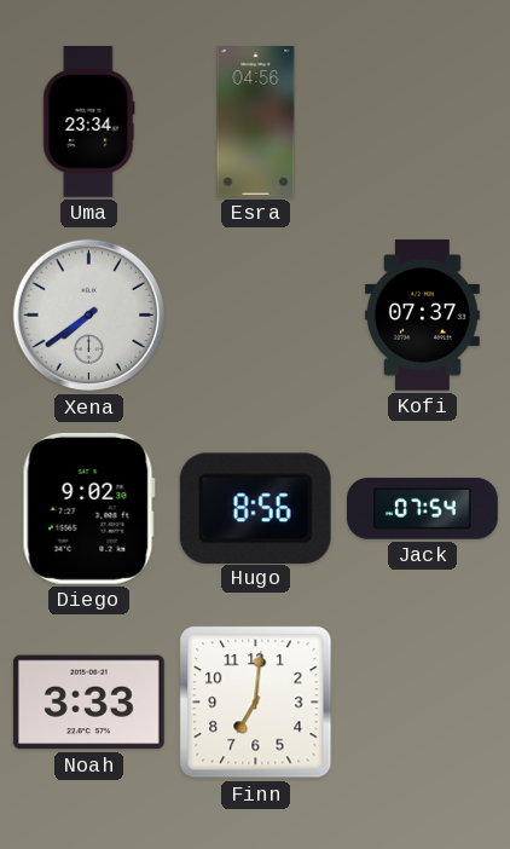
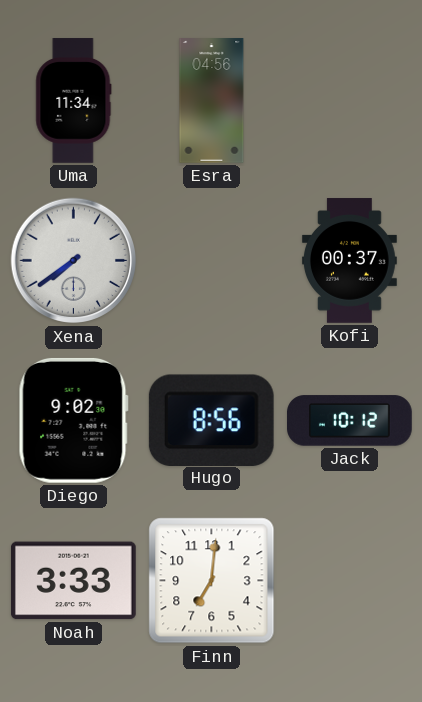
Uma: 23:34 -> 11:34 (74, 101)
Kofi: 07:37 -> 00:37 (349, 261)
Jack: 07:54 -> 10:12 (350, 421)
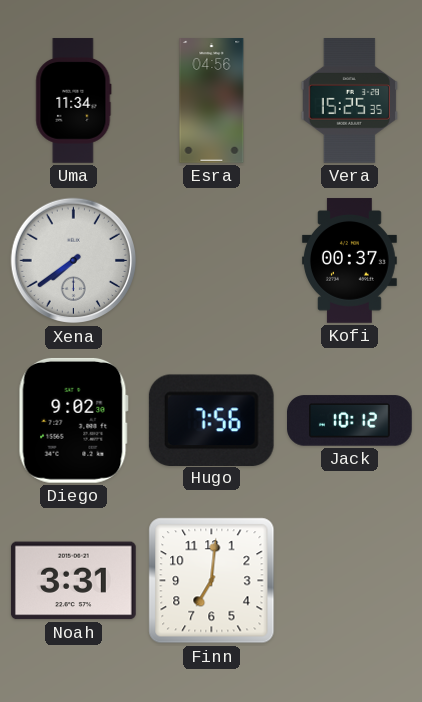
Vera: none -> 15:25 (350, 101)
Hugo: 8:56 -> 7:56 (211, 420)
Noah: 3:33 -> 3:31 (73, 581)
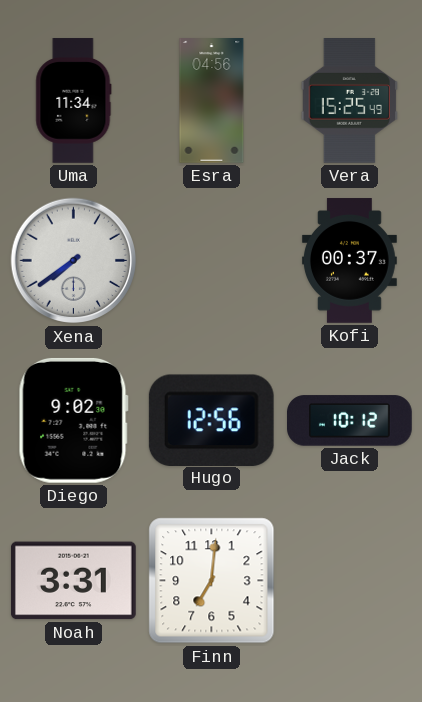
Vera: 15:25:35 -> 15:25:49 (350, 101)
Hugo: 7:56 -> 12:56 (211, 420)
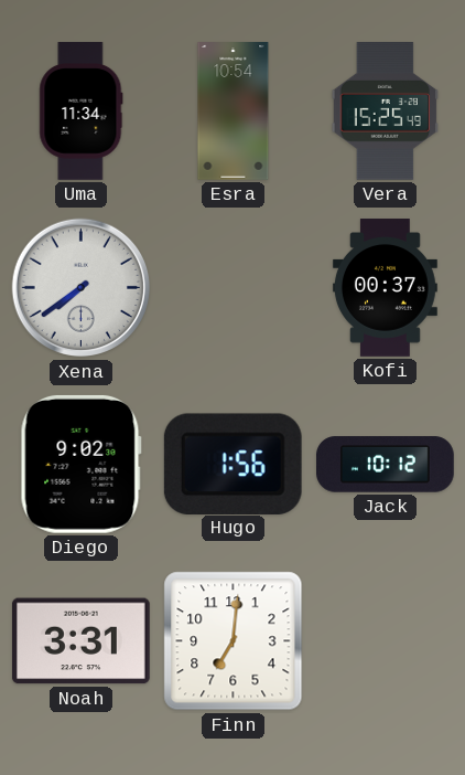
Esra: 04:56 -> 10:54 (234, 112)
Hugo: 12:56 -> 1:56 (233, 464)
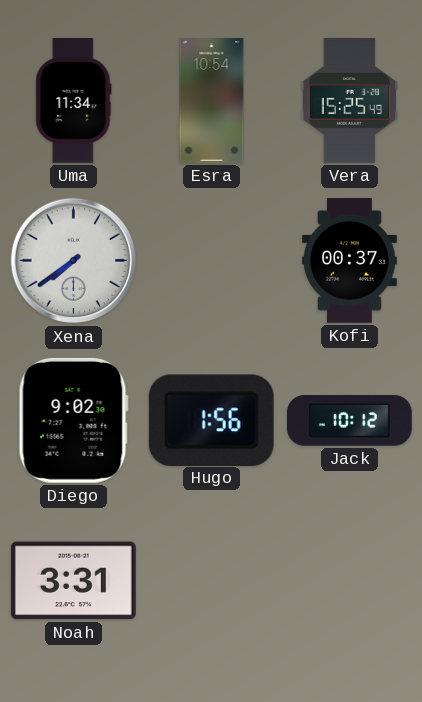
Finn: 7:01 -> none (234, 641)
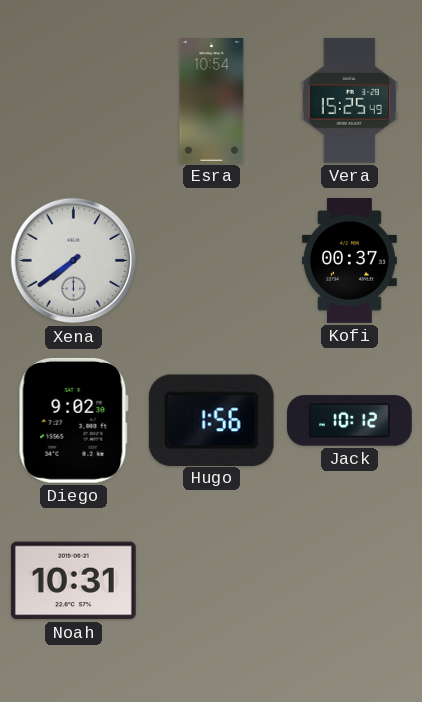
Uma: 11:34 -> none (74, 101)
Noah: 3:31 -> 10:31 (73, 581)
